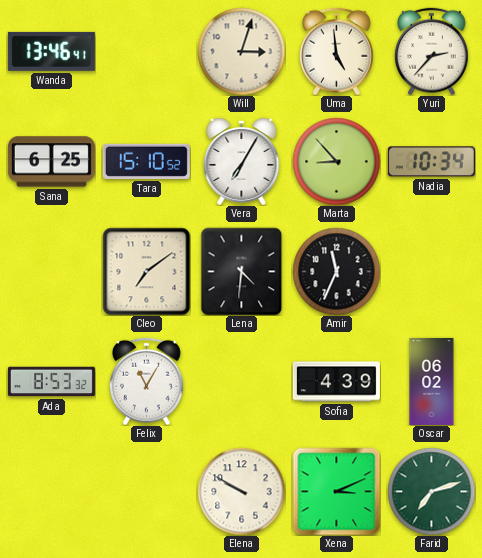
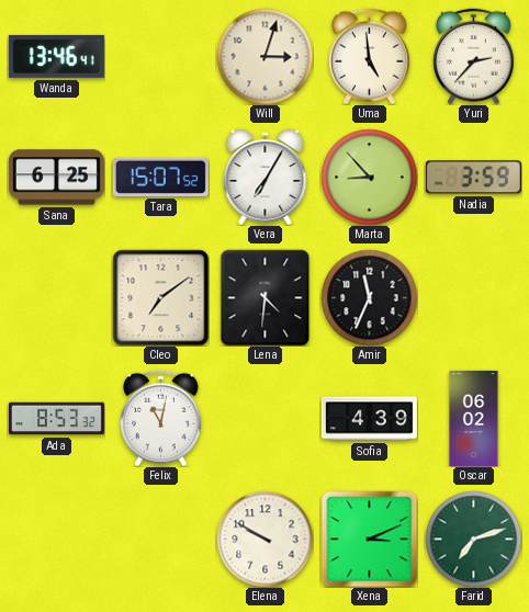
Tara: 15:10 -> 15:07 (160, 177)
Nadia: 10:34 -> 3:59 (473, 178)
Felix: 11:05 -> 11:02 (160, 418)
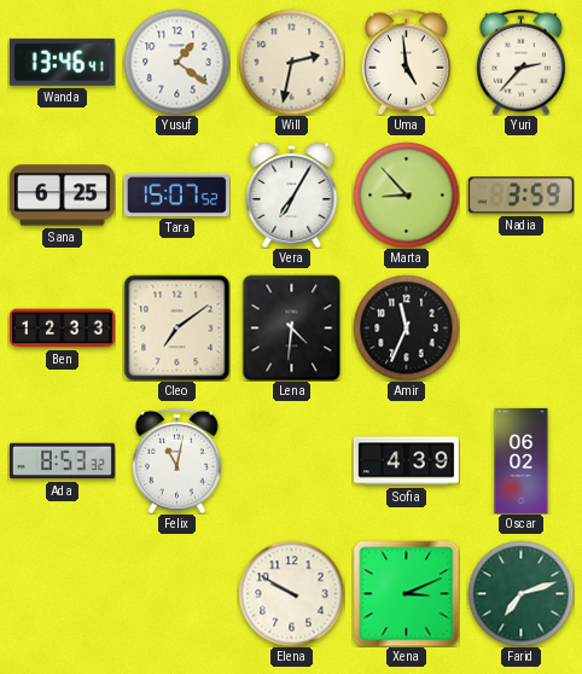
Yusuf: none -> 1:21 (176, 62)
Will: 3:03 -> 2:32 (291, 62)
Ben: none -> 12:33 (62, 329)
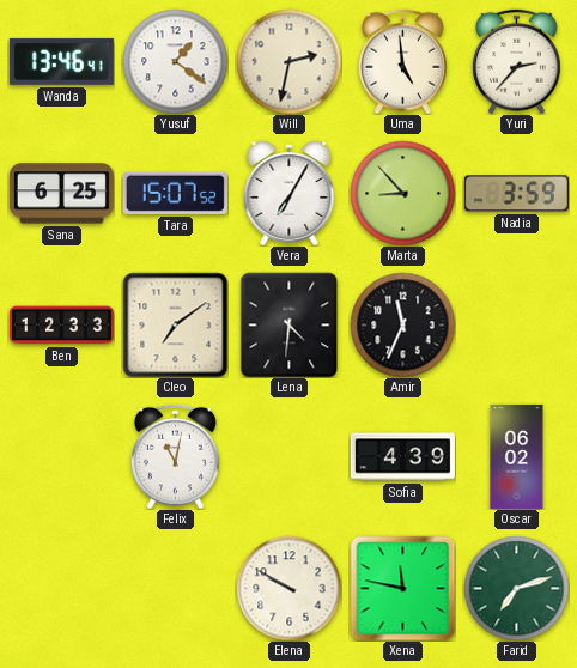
Ada: 8:53 -> none (62, 461)
Xena: 3:11 -> 11:47 (402, 588)
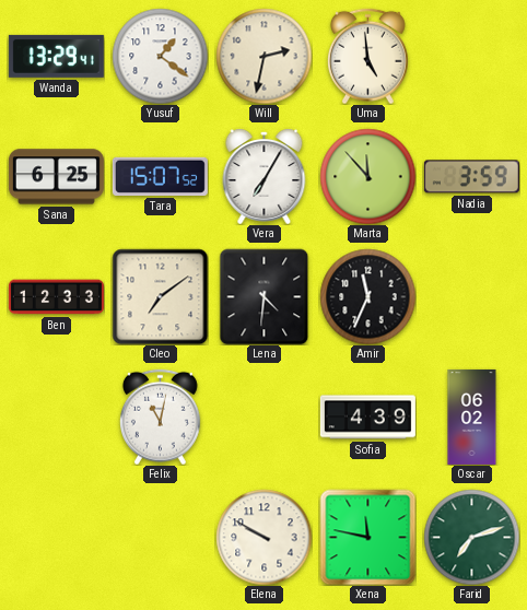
Wanda: 13:46 -> 13:29 (56, 56)
Yuri: 2:37 -> none (516, 61)
Marta: 8:53 -> 11:53 (367, 176)
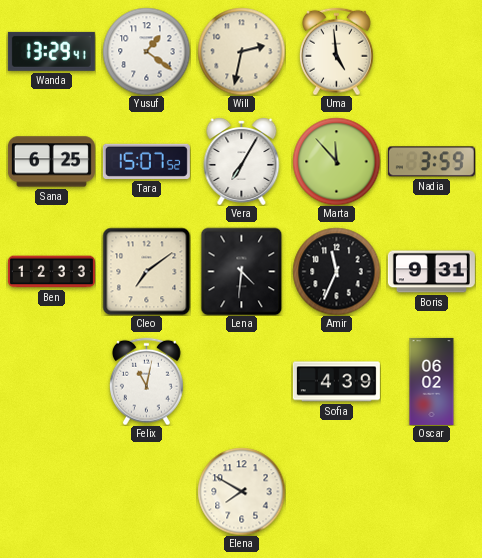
Boris: none -> 9:31 (431, 272)
Elena: 9:50 -> 7:50 (241, 491)
Xena: 11:47 -> none (367, 537)
Farid: 7:12 -> none (471, 537)
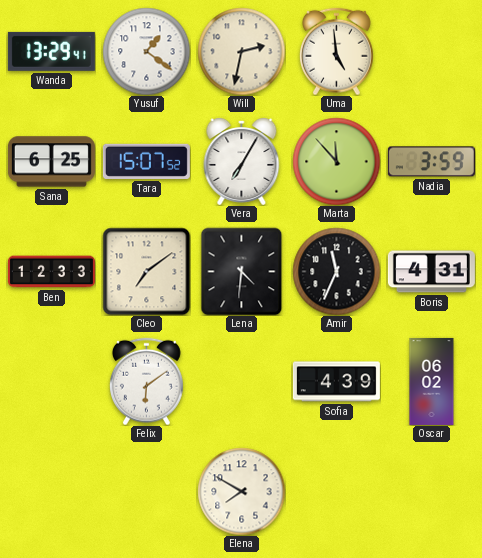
Boris: 9:31 -> 4:31 (431, 272)
Felix: 11:02 -> 6:09 (146, 381)
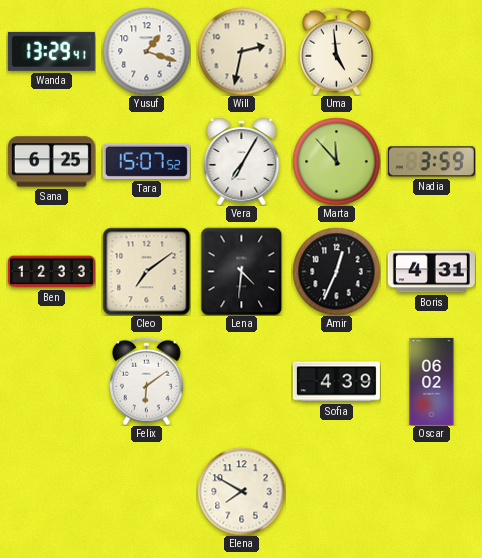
Yusuf: 1:21 -> 1:18 (146, 51)
Amir: 11:34 -> 12:34 (336, 271)
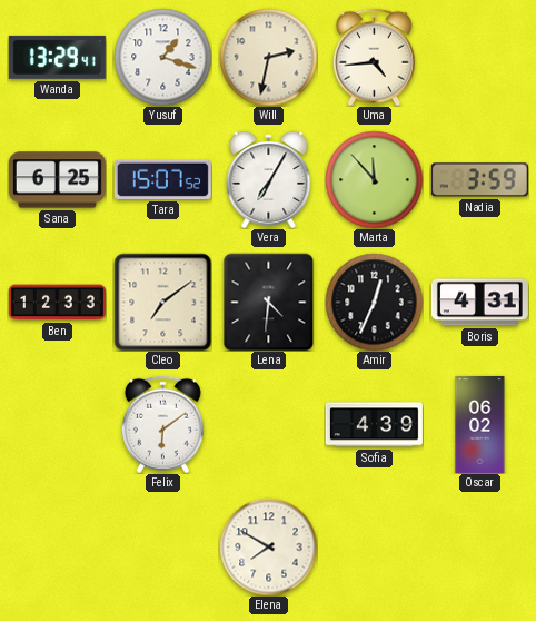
Uma: 4:59 -> 4:44 (374, 57)
